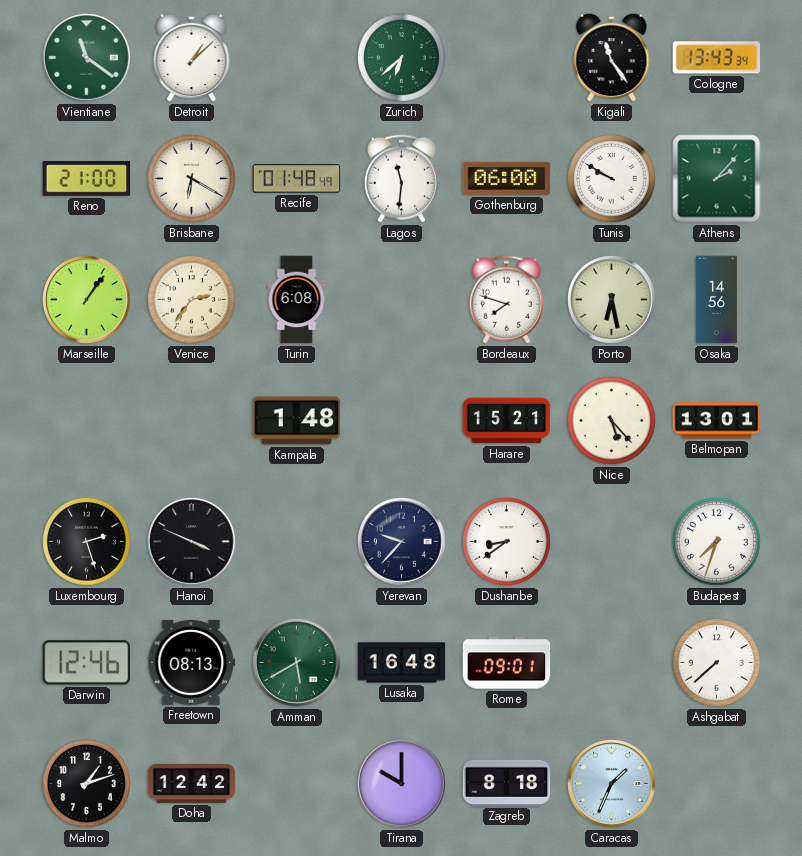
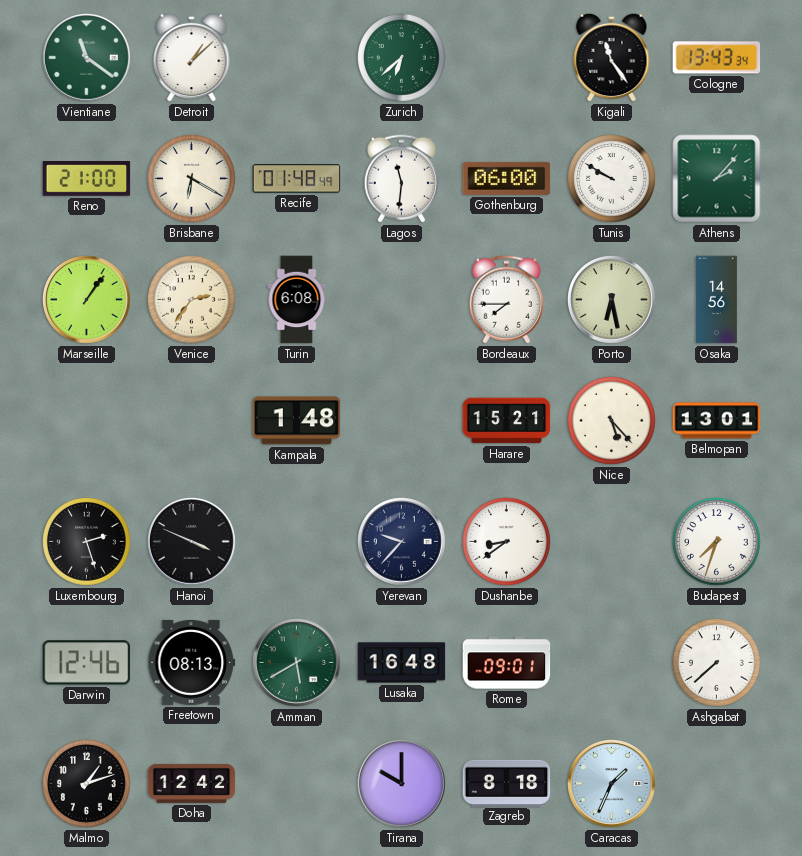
Bordeaux: 7:48 -> 7:45 (506, 300)
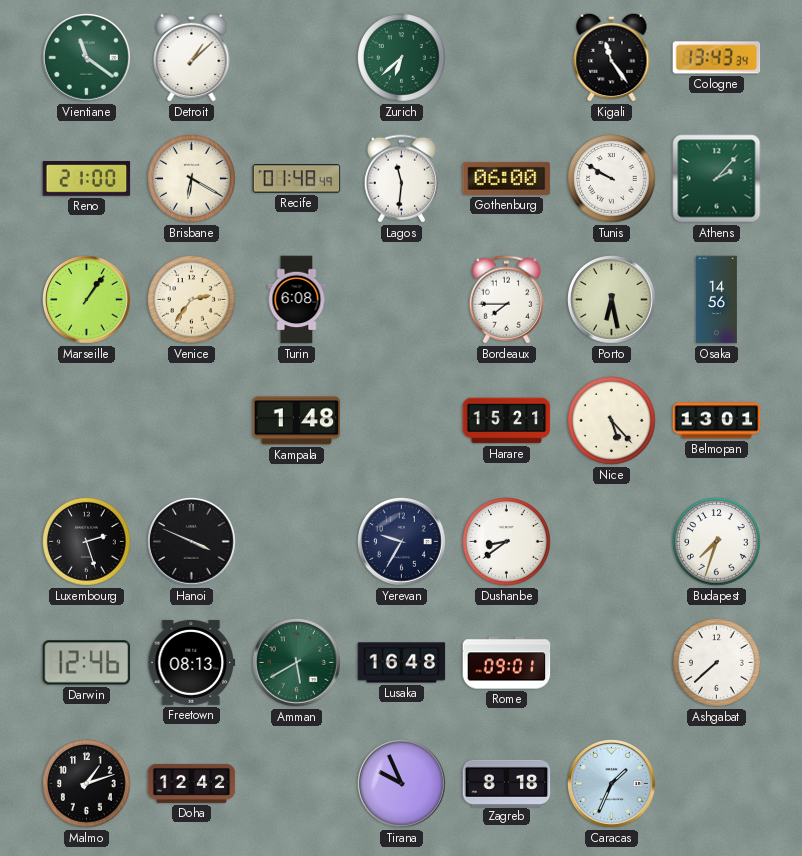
Yerevan: 9:37 -> 9:35 (402, 542)
Tirana: 10:00 -> 9:56 (402, 784)
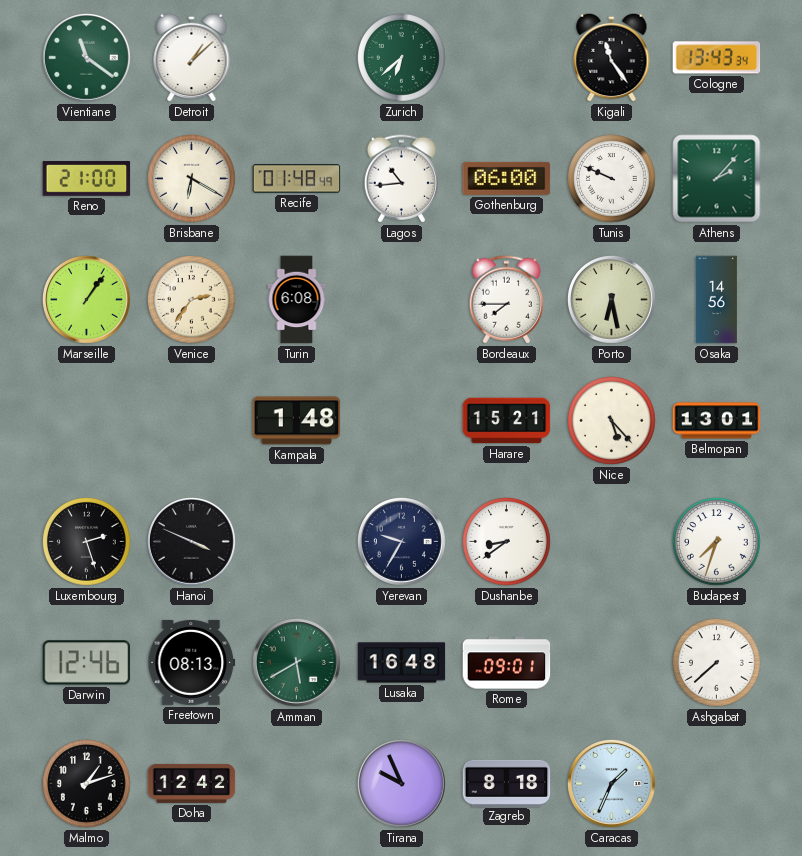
Lagos: 11:31 -> 10:44 (401, 179)
Tunis: 9:50 -> 9:49 (612, 179)
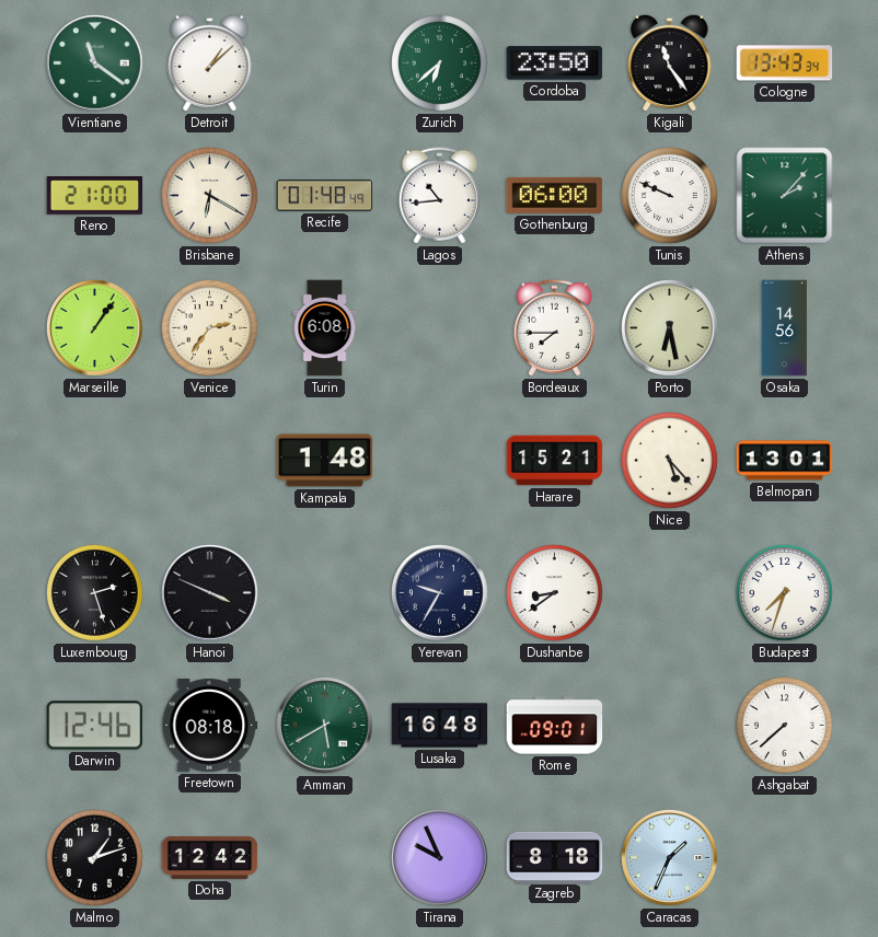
Cordoba: none -> 23:50 (555, 63)
Freetown: 08:13 -> 08:18 (210, 725)
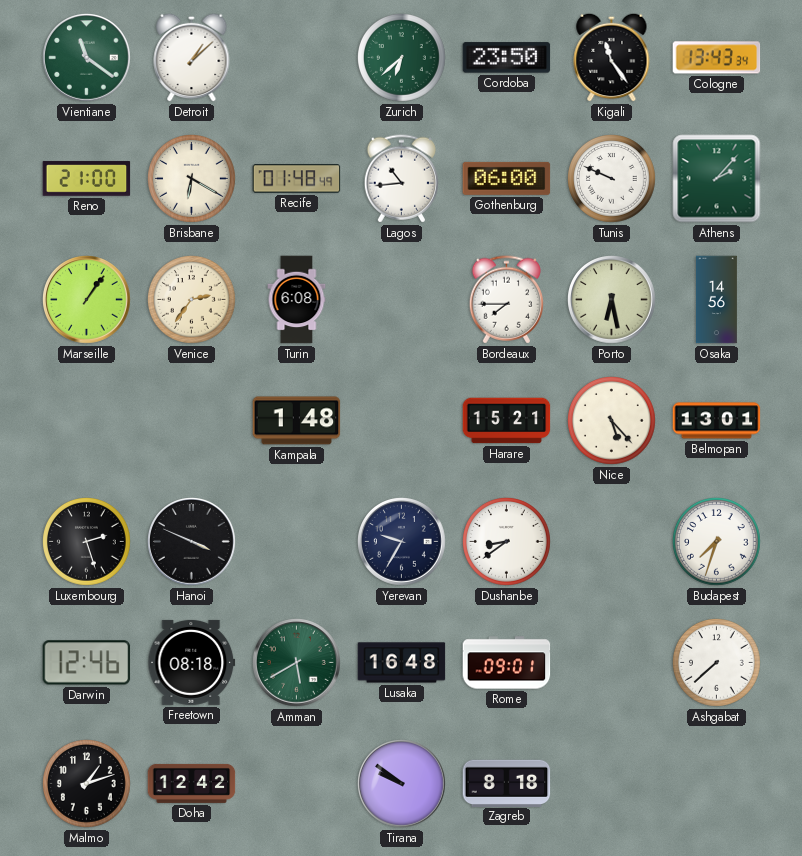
Tirana: 9:56 -> 9:51 (402, 784)
Caracas: 1:34 -> none (670, 858)
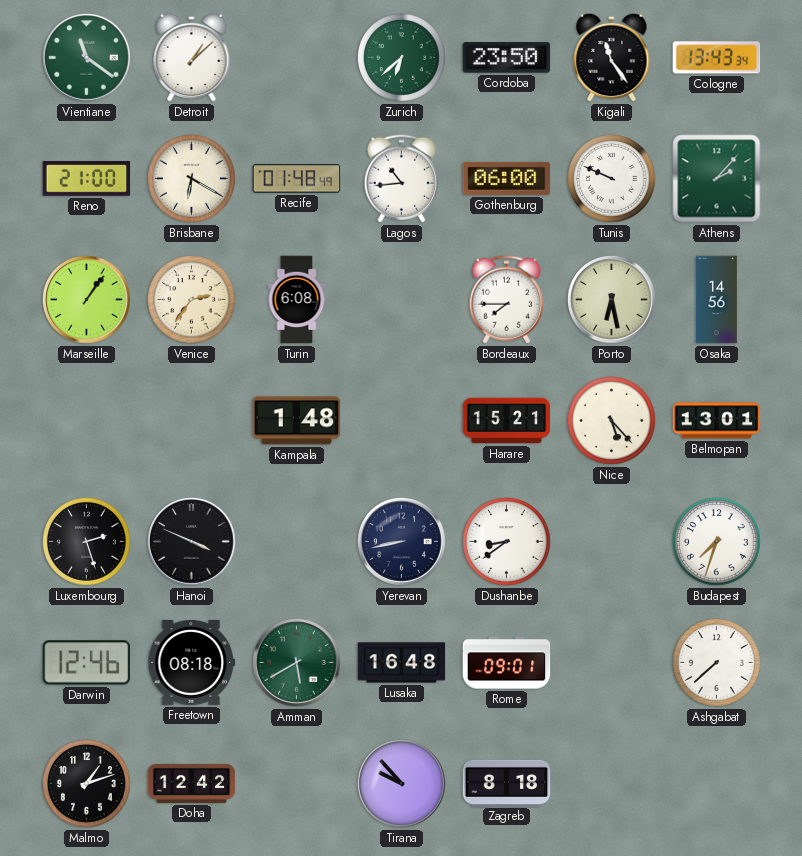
Yerevan: 9:35 -> 8:43 (402, 542)
Tirana: 9:51 -> 9:53 (402, 784)
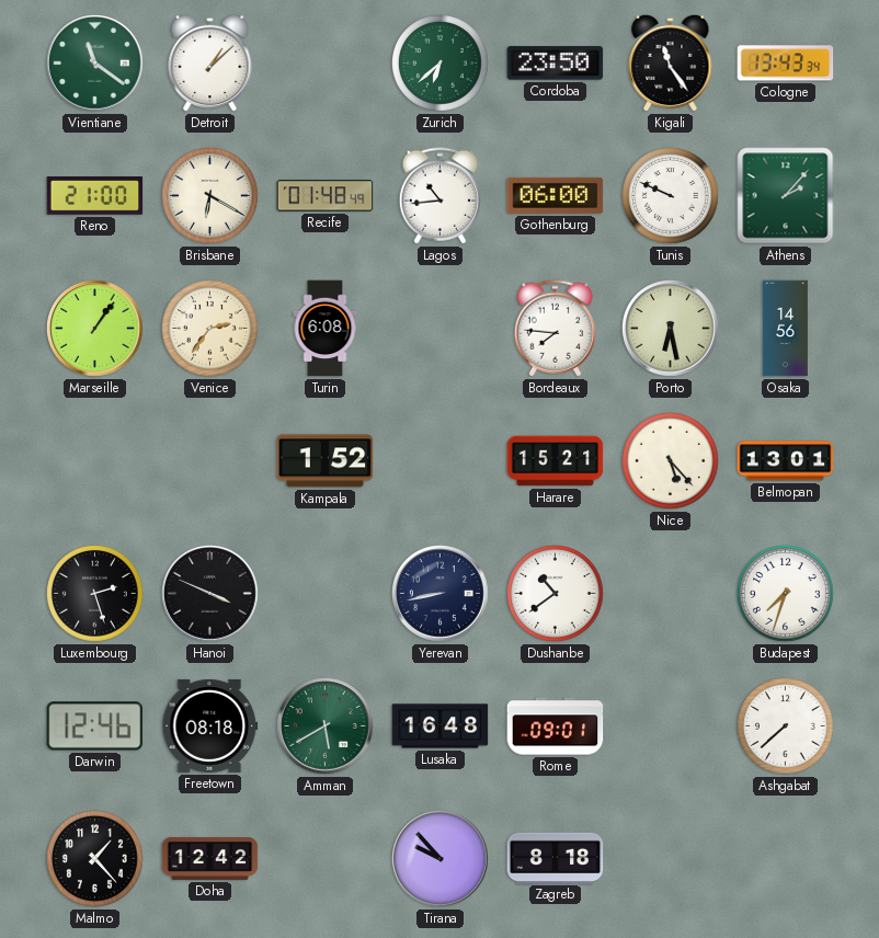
Bordeaux: 7:45 -> 7:46 (555, 329)
Kampala: 1:48 -> 1:52 (326, 461)
Dushanbe: 8:39 -> 10:39 (556, 594)
Malmo: 1:12 -> 1:23 (95, 859)
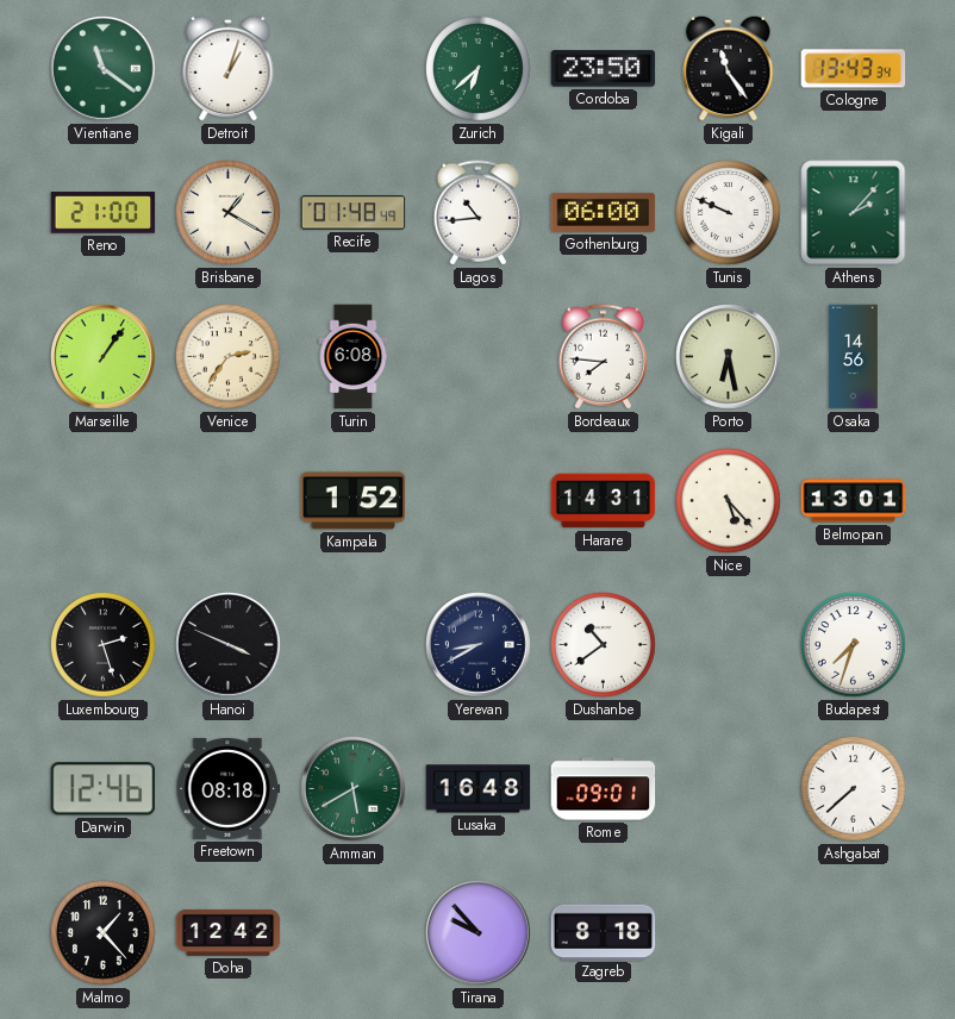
Detroit: 1:08 -> 1:03 (229, 68)
Brisbane: 6:20 -> 1:20 (229, 213)
Harare: 15:21 -> 14:31 (604, 501)
Yerevan: 8:43 -> 8:40 (479, 645)
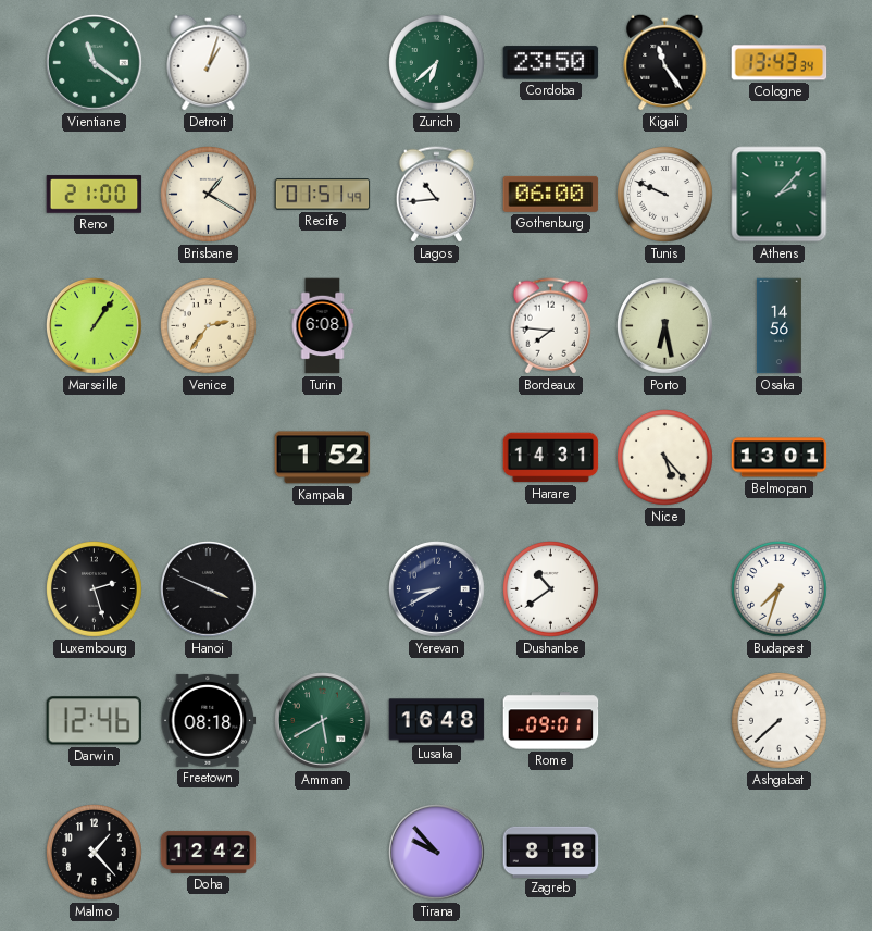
Recife: 01:48 -> 01:51 (323, 195)
